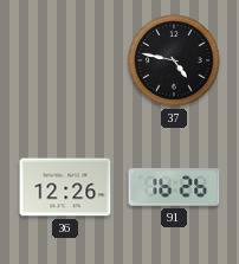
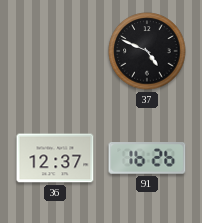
37: 4:47 -> 4:49 (147, 51)
36: 12:26 -> 12:37 (55, 158)
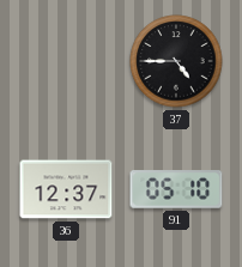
37: 4:49 -> 4:45 (176, 61)
91: 16:26 -> 05:10 (176, 189)
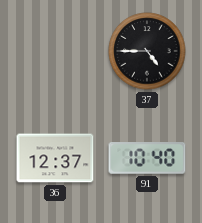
91: 05:10 -> 10:40 (147, 158)
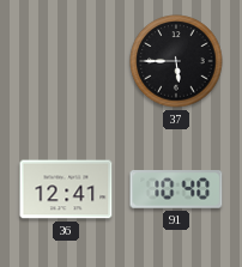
37: 4:45 -> 5:45 (176, 61)
36: 12:37 -> 12:41 (66, 189)
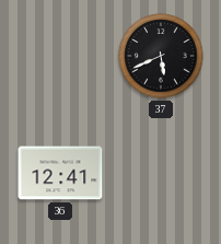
37: 5:45 -> 5:41 (161, 56)
91: 10:40 -> none (176, 189)
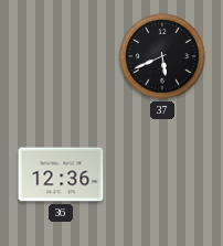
36: 12:41 -> 12:36 (61, 174)
